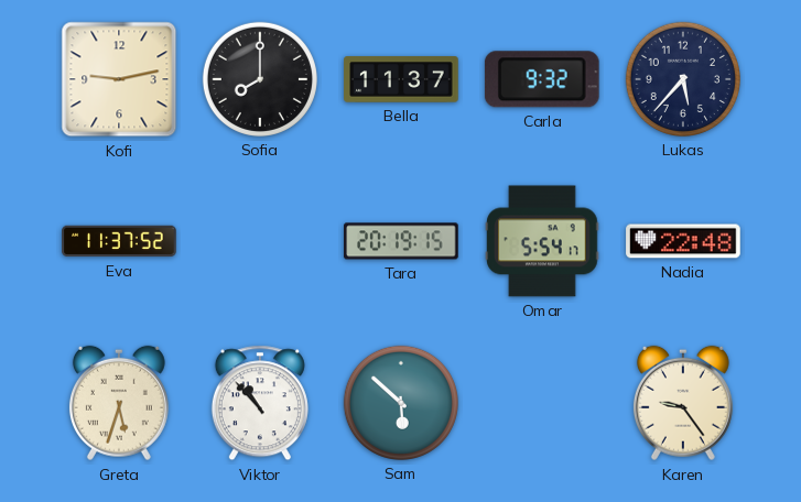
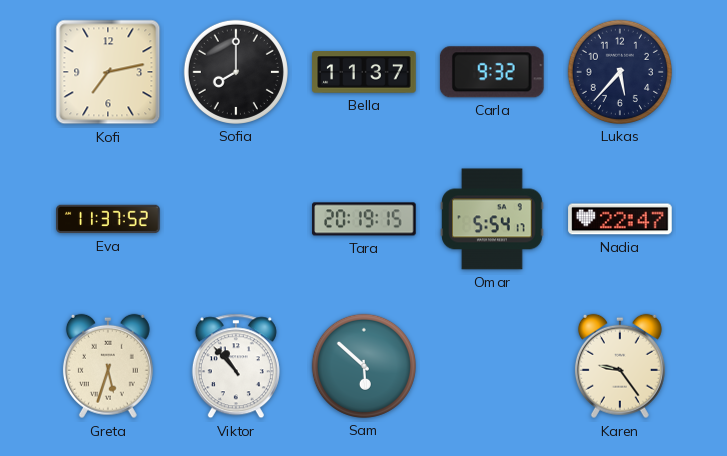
Kofi: 9:13 -> 7:13 (108, 72)
Nadia: 22:48 -> 22:47 (620, 219)
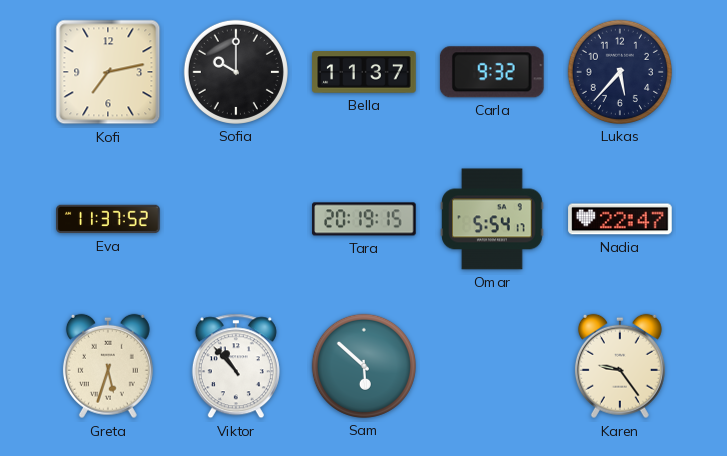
Sofia: 8:00 -> 10:00 (236, 72)
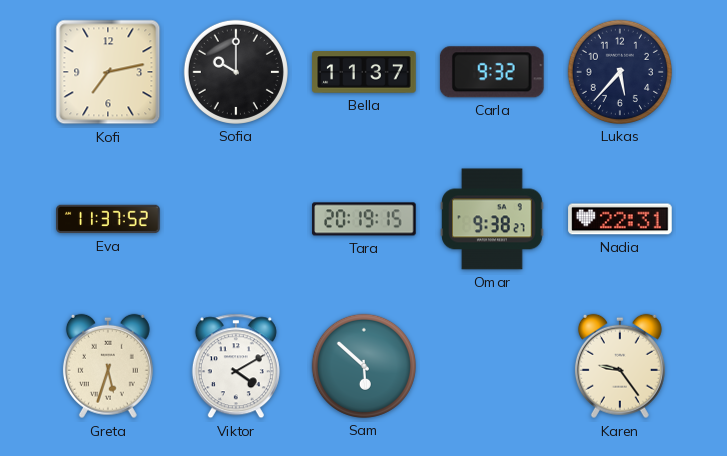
Omar: 5:54 -> 9:38 (492, 219)
Nadia: 22:47 -> 22:31 (620, 219)
Viktor: 10:53 -> 4:10 (236, 366)
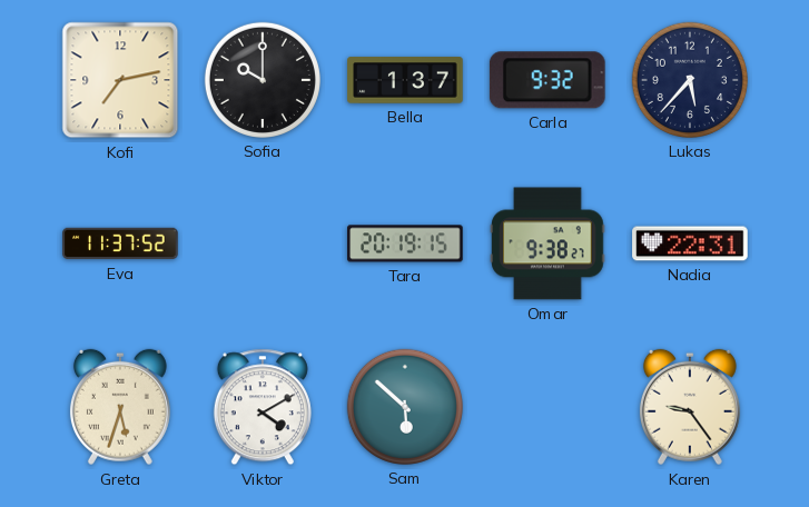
Bella: 11:37 -> 1:37 (405, 80)
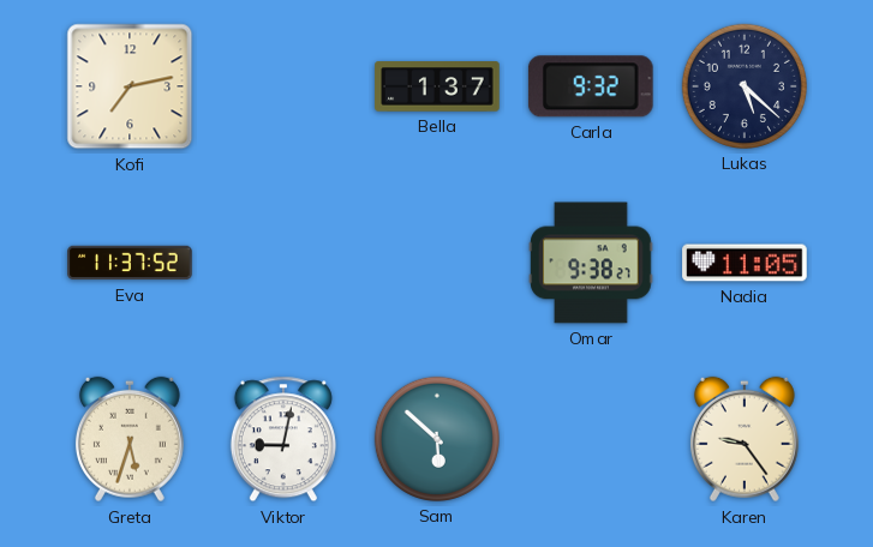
Sofia: 10:00 -> none (263, 80)
Lukas: 5:37 -> 5:22 (745, 86)
Tara: 20:19 -> none (405, 243)
Nadia: 22:31 -> 11:05 (745, 263)
Viktor: 4:10 -> 9:02 (283, 439)
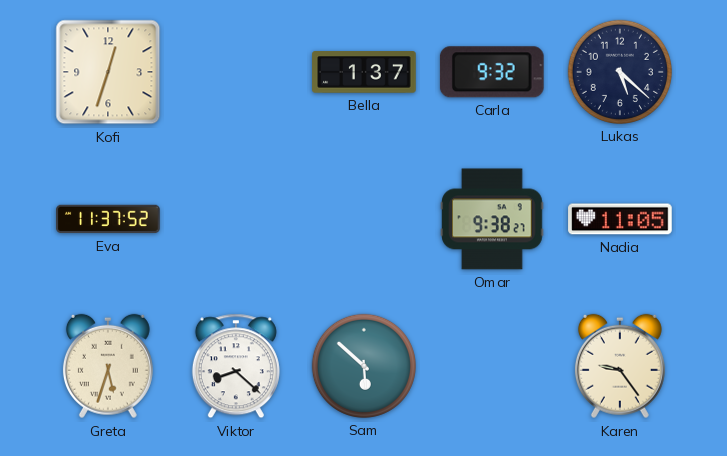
Kofi: 7:13 -> 12:33 (108, 72)
Viktor: 9:02 -> 8:22 (236, 366)
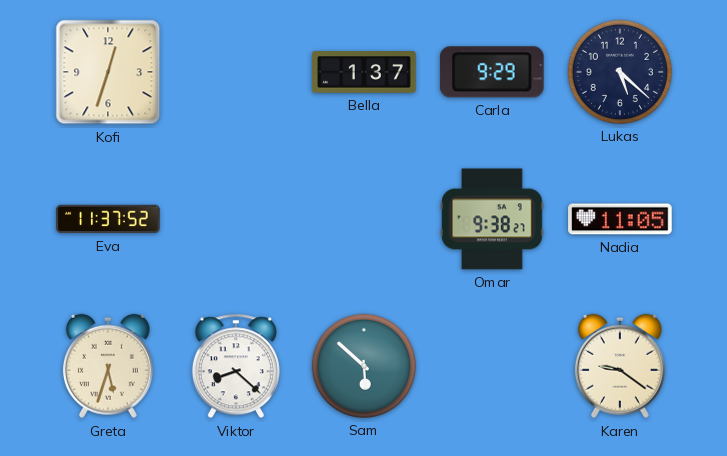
Carla: 9:32 -> 9:29 (492, 72)
Karen: 9:24 -> 9:21 (620, 366)
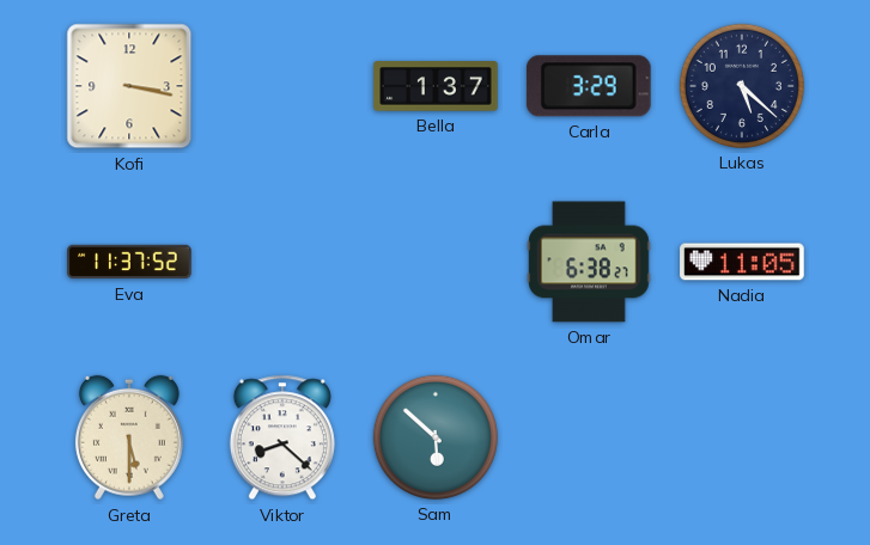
Kofi: 12:33 -> 3:17 (129, 86)
Carla: 9:29 -> 3:29 (589, 86)
Omar: 9:38 -> 6:38 (589, 262)
Greta: 5:33 -> 5:30 (129, 437)
Karen: 9:21 -> none (620, 366)
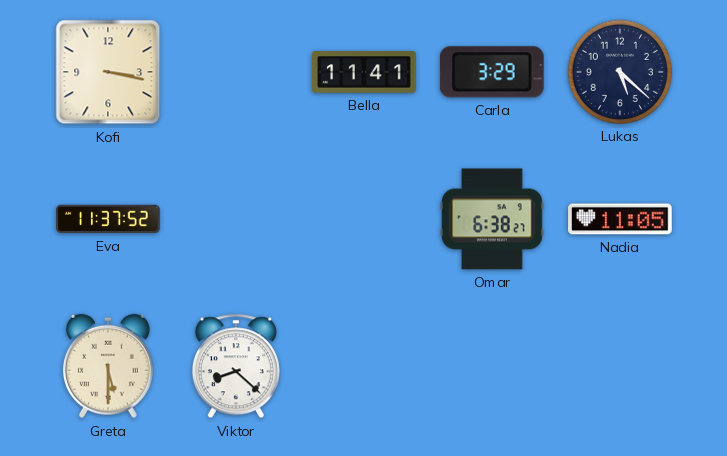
Bella: 1:37 -> 11:41 (364, 72)
Sam: 5:52 -> none (436, 437)
